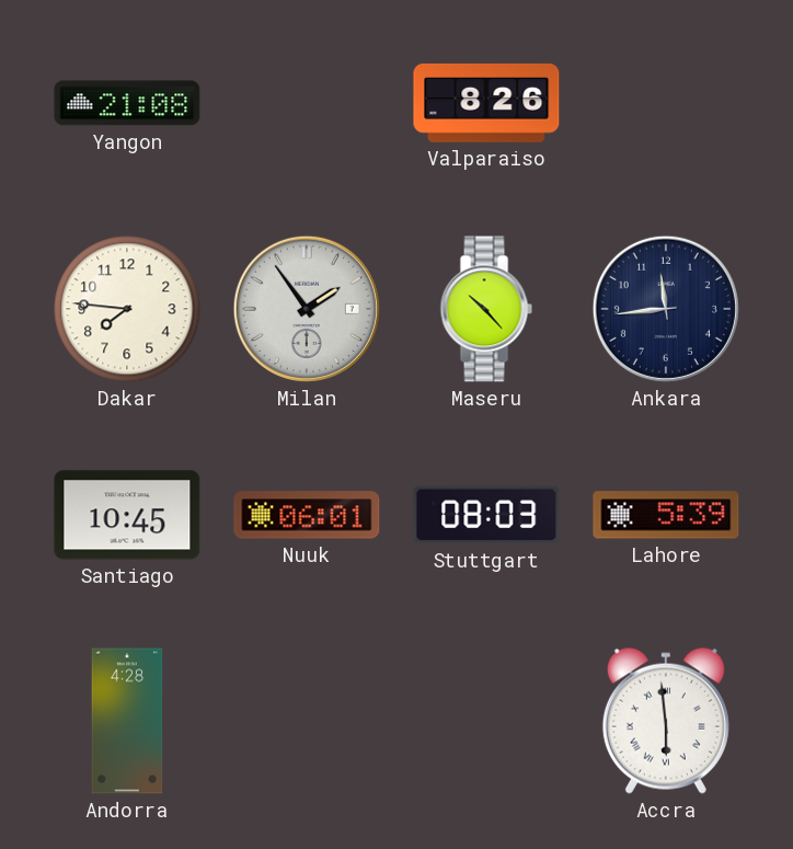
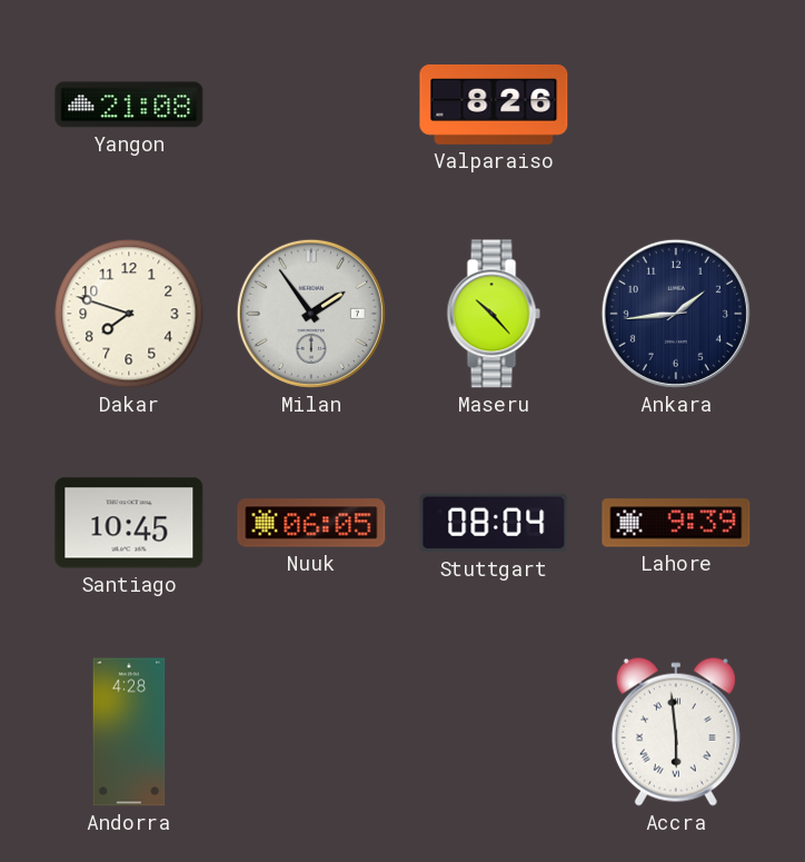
Dakar: 7:46 -> 7:48 (129, 314)
Ankara: 11:44 -> 1:44 (676, 314)
Nuuk: 06:01 -> 06:05 (311, 523)
Stuttgart: 08:03 -> 08:04 (494, 523)
Lahore: 5:39 -> 9:39 (676, 523)
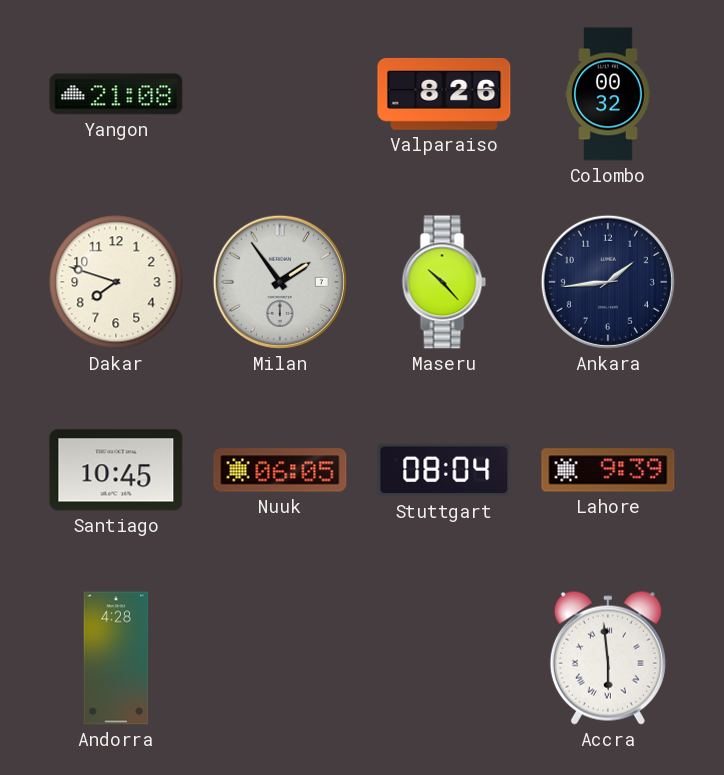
Colombo: none -> 00:32 (608, 94)
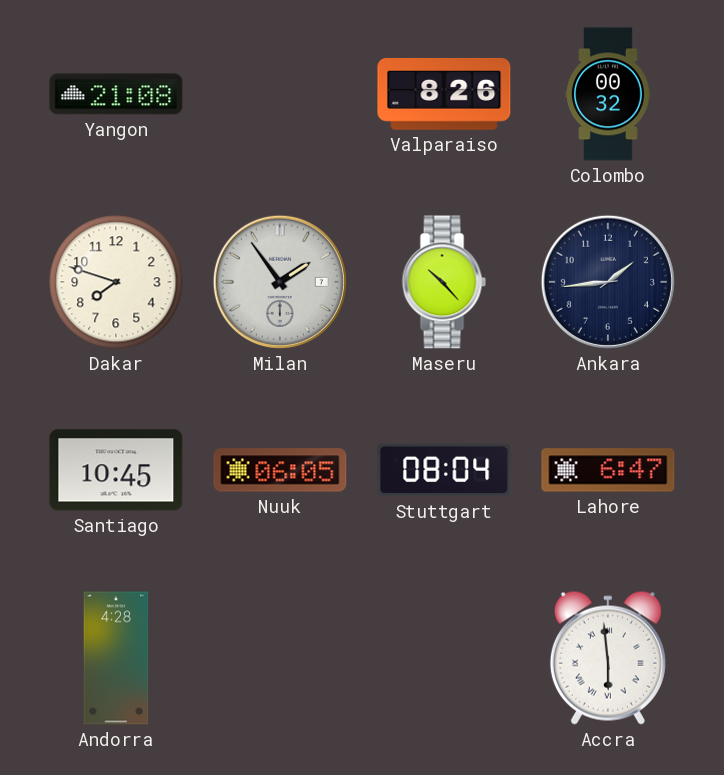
Lahore: 9:39 -> 6:47 (608, 470)
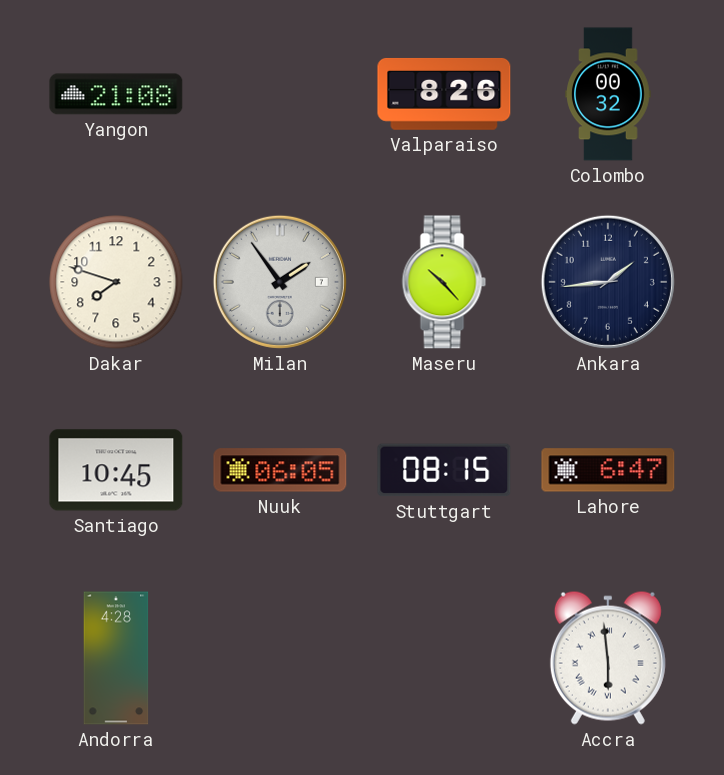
Stuttgart: 08:04 -> 08:15 (444, 470)
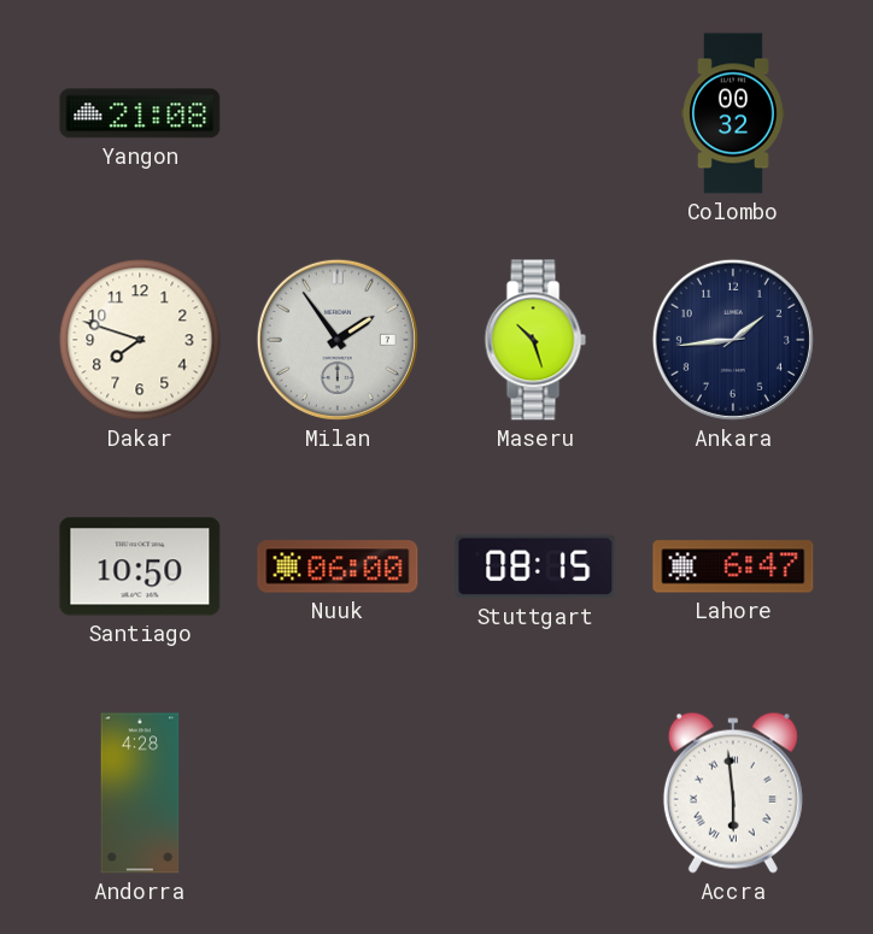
Valparaiso: 8:26 -> none (444, 94)
Maseru: 10:23 -> 10:27 (535, 340)
Santiago: 10:45 -> 10:50 (140, 566)
Nuuk: 06:05 -> 06:00 (338, 566)
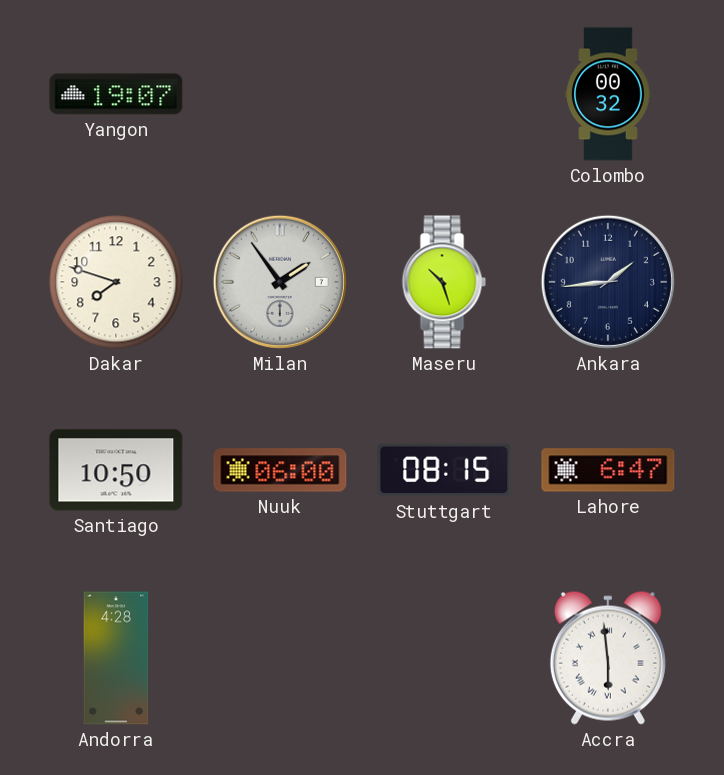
Yangon: 21:08 -> 19:07 (116, 94)
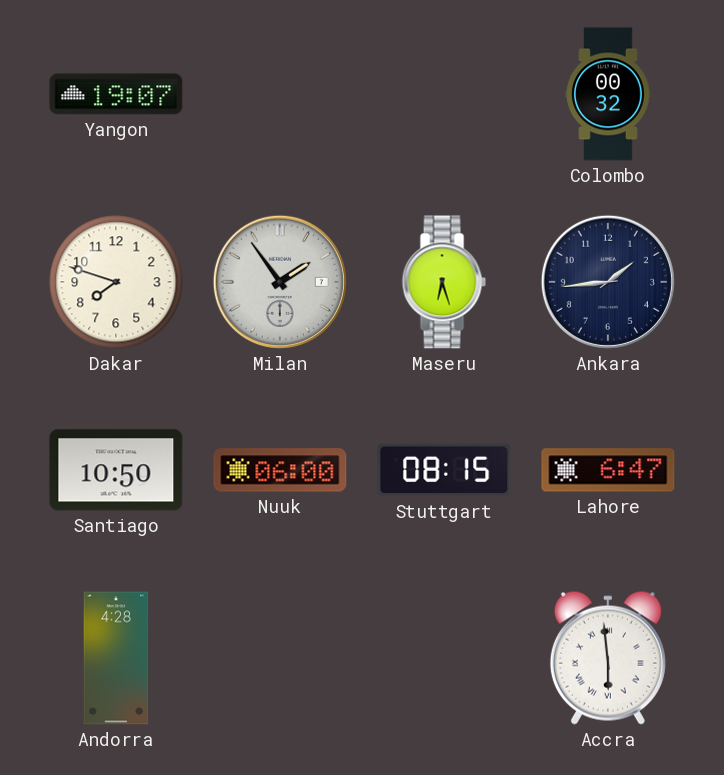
Maseru: 10:27 -> 6:27 (444, 282)
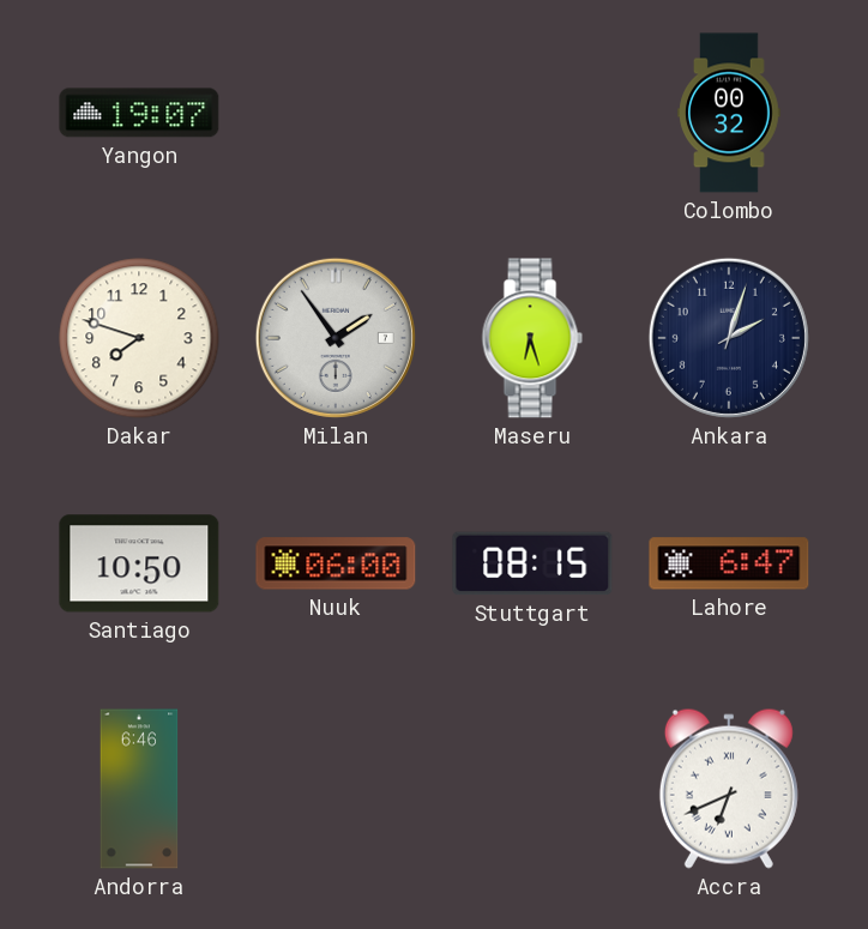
Ankara: 1:44 -> 2:03 (729, 338)
Andorra: 4:28 -> 6:46 (139, 789)
Accra: 5:59 -> 6:41 (729, 789)
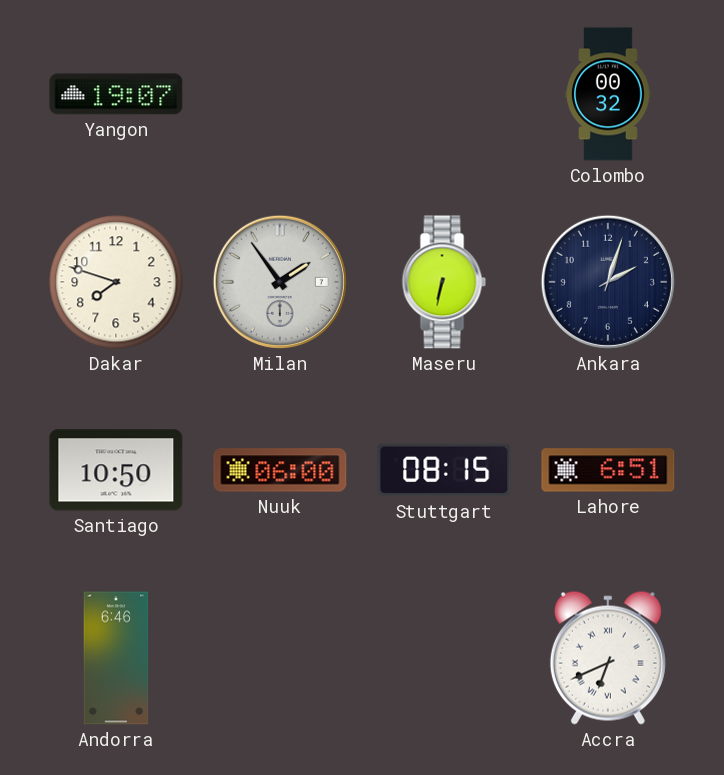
Maseru: 6:27 -> 6:32 (444, 282)
Lahore: 6:47 -> 6:51 (608, 470)
